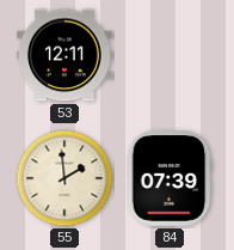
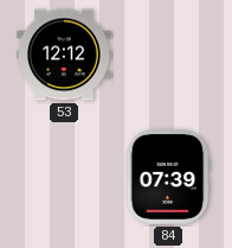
53: 12:11 -> 12:12 (64, 55)
55: 1:59 -> none (64, 178)
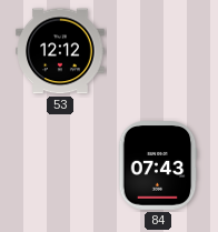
84: 07:39 -> 07:43 (158, 165)
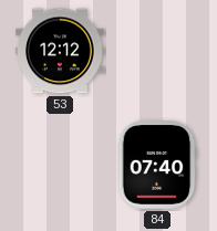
84: 07:43 -> 07:40 (157, 165)
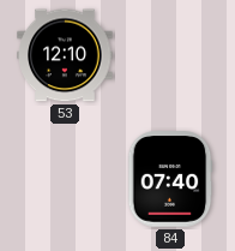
53: 12:12 -> 12:10 (65, 55)
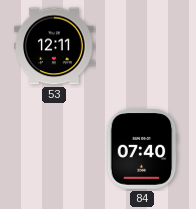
53: 12:10 -> 12:11 (54, 46)
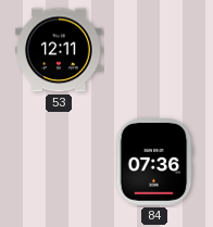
84: 07:40 -> 07:36 (154, 162)
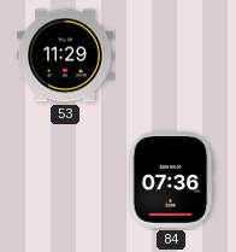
53: 12:11 -> 11:29 (65, 55)
